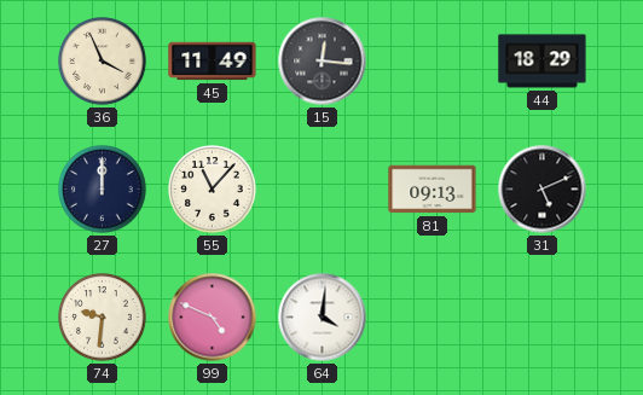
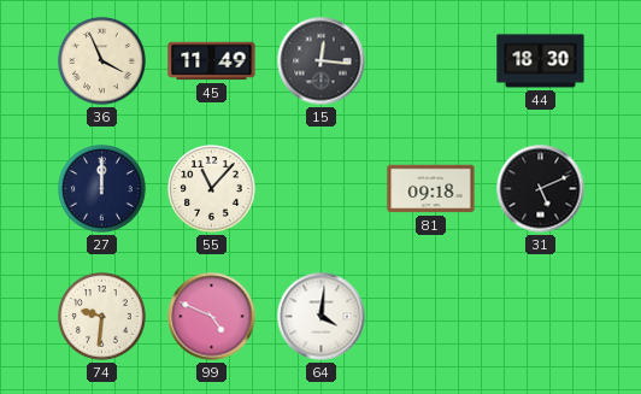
44: 18:29 -> 18:30 (541, 61)
81: 09:13 -> 09:18 (431, 189)
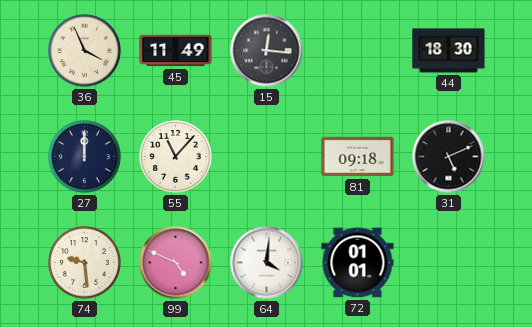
74: 9:31 -> 9:29 (85, 263)
72: none -> 01:01 (358, 263)
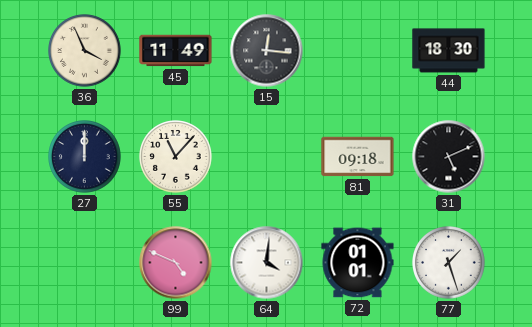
74: 9:29 -> none (85, 263)
77: none -> 1:27 (449, 263)
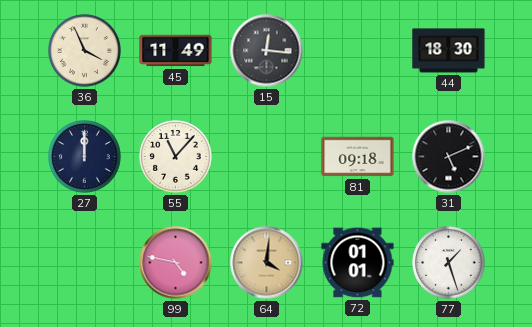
99: 4:49 -> 4:47 (176, 263)
64 dial: white -> champagne (267, 263)
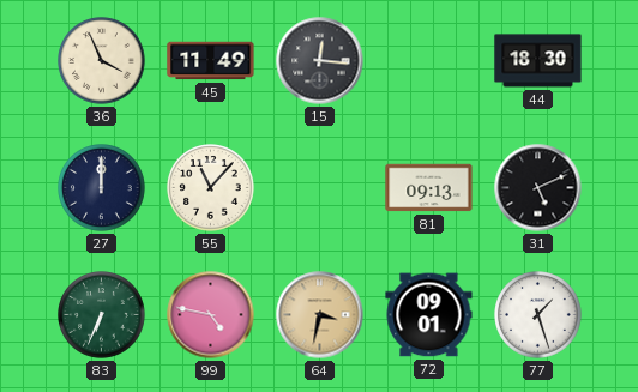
81: 09:18 -> 09:13 (429, 188)
83: none -> 6:34 (102, 315)
64: 4:01 -> 3:32 (320, 315)
72: 01:01 -> 09:01 (429, 315)
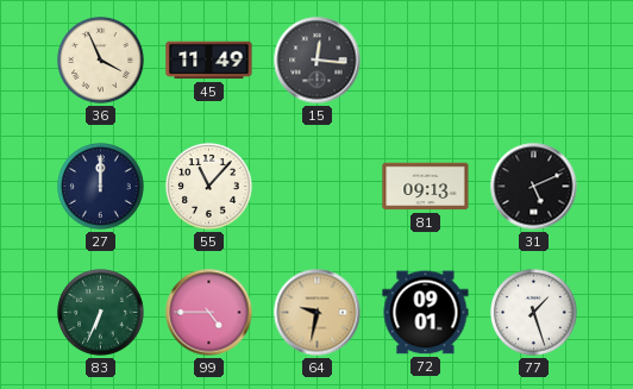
44: 18:30 -> none (538, 61)
99: 4:47 -> 4:45 (209, 313)
64: 3:32 -> 9:32 (318, 313)
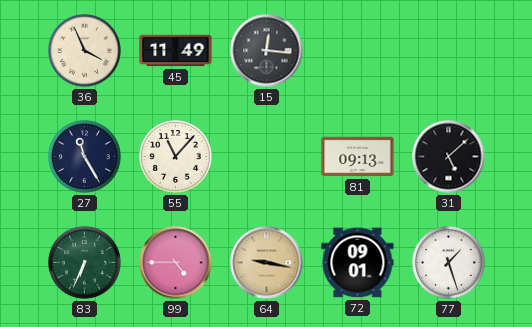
27: 12:00 -> 11:25 (85, 157)
31: 5:11 -> 5:08 (449, 157)
64: 9:32 -> 9:17 (267, 263)
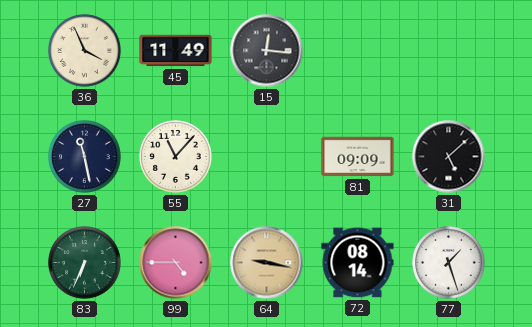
27: 11:25 -> 11:28 (85, 157)
81: 09:13 -> 09:09 (358, 157)
72: 09:01 -> 08:14 (358, 263)
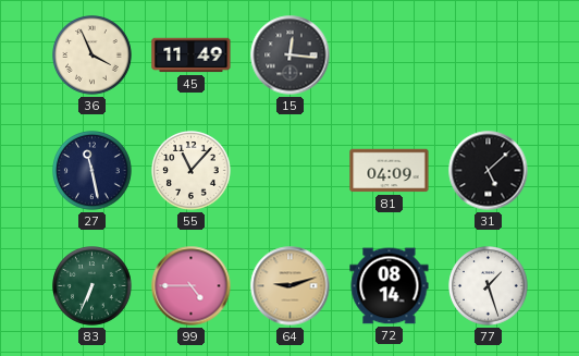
81: 09:09 -> 04:09 (390, 171)
64: 9:17 -> 9:12 (291, 286)
